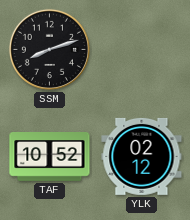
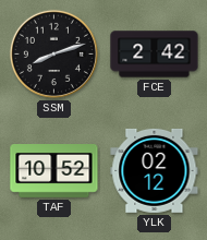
FCE: none -> 2:42 (155, 55)
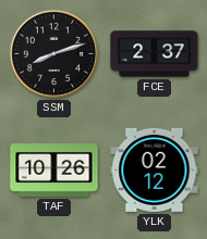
FCE: 2:42 -> 2:37 (155, 54)
TAF: 10:52 -> 10:26 (54, 171)
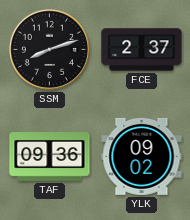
TAF: 10:26 -> 09:36 (50, 157)
YLK: 02:12 -> 09:02 (142, 156)
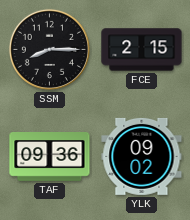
SSM: 8:12 -> 8:15 (49, 49)
FCE: 2:37 -> 2:15 (142, 50)
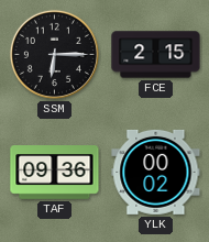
SSM: 8:15 -> 6:15 (54, 54)
YLK: 09:02 -> 00:02 (156, 172)
